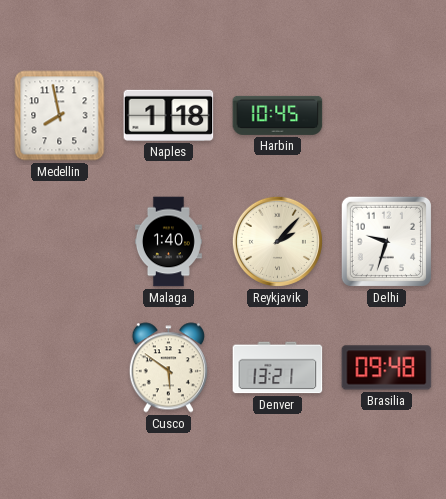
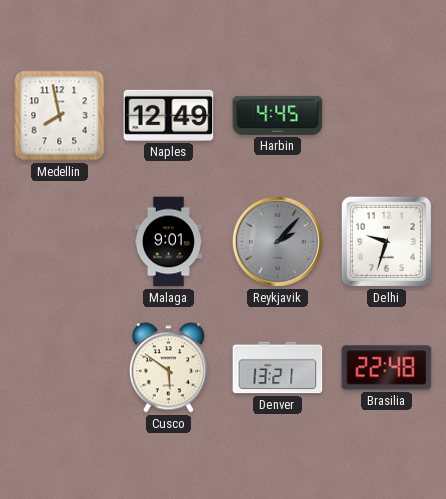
Naples: 1:18 -> 12:49 (169, 115)
Harbin: 10:45 -> 4:45 (278, 115)
Malaga: 1:40 -> 9:01 (168, 242)
Reykjavik dial: cream -> grey (277, 241)
Brasilia: 09:48 -> 22:48 (387, 368)
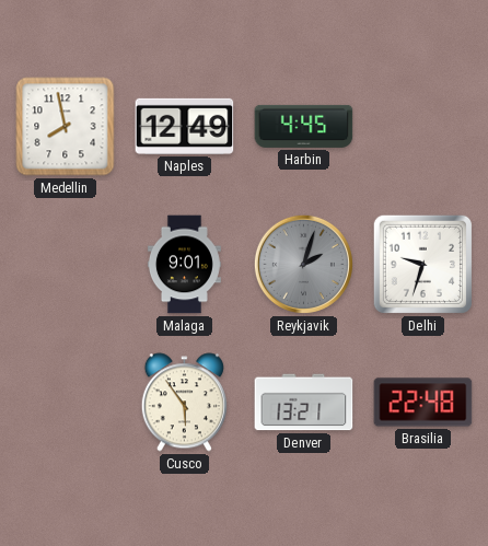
Reykjavik: 2:07 -> 2:03 (303, 264)
Cusco: 5:51 -> 5:54 (184, 403)
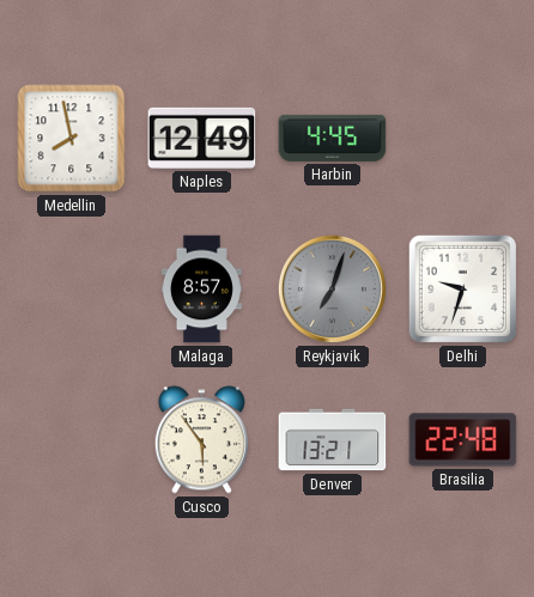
Malaga: 9:01 -> 8:57 (201, 290)
Reykjavik: 2:03 -> 7:03 (332, 288)
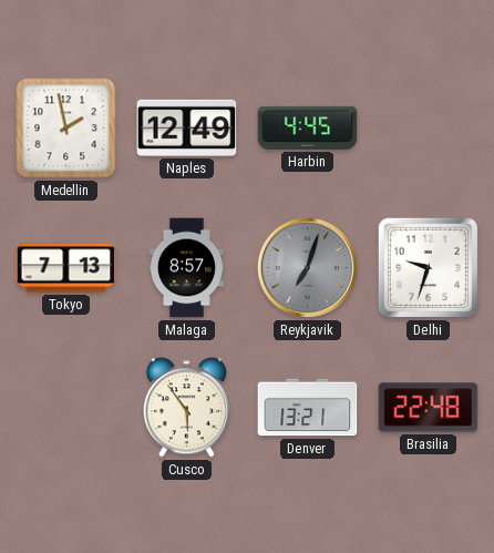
Medellin: 7:58 -> 1:58 (66, 129)
Tokyo: none -> 7:13 (66, 268)
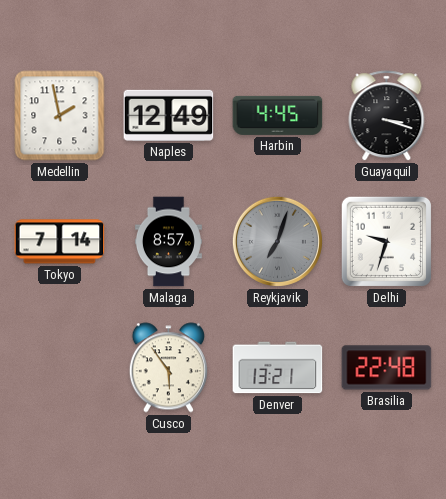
Guayaquil: none -> 3:18 (387, 116)
Tokyo: 7:13 -> 7:14 (60, 242)
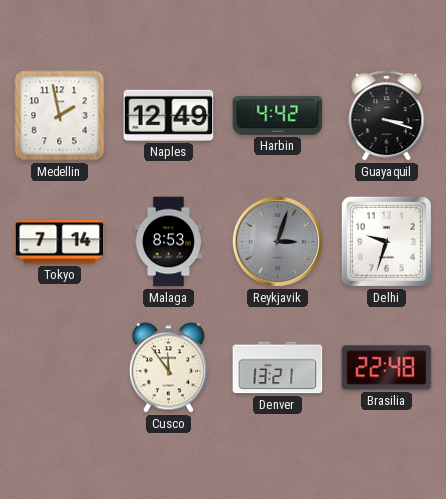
Harbin: 4:45 -> 4:42 (278, 115)
Malaga: 8:57 -> 8:53 (168, 242)
Reykjavik: 7:03 -> 3:03 (277, 241)
Cusco: 5:54 -> 11:54 (168, 368)
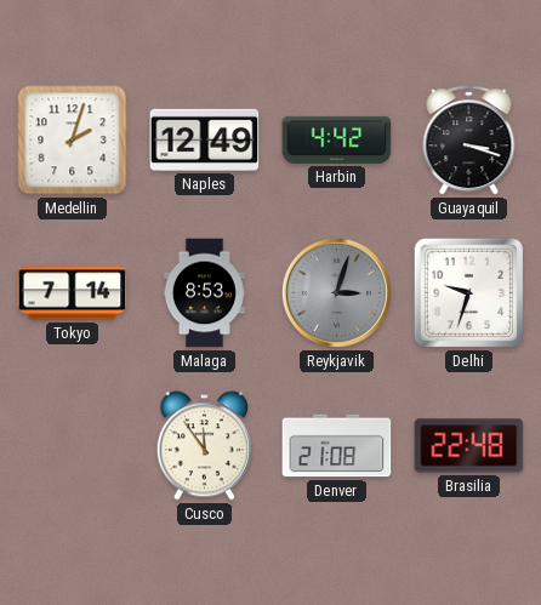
Medellin: 1:58 -> 2:03 (73, 141)
Denver: 13:21 -> 21:08 (337, 446)
